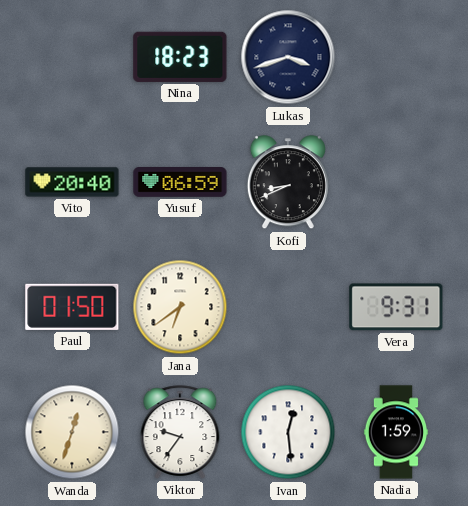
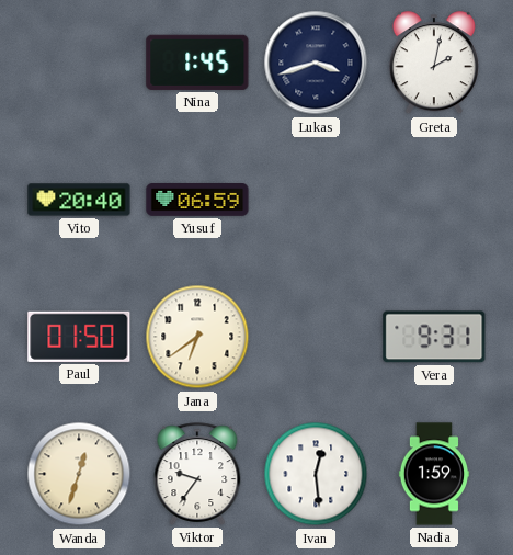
Nina: 18:23 -> 1:45 (197, 63)
Greta: none -> 2:02 (434, 64)
Kofi: 8:41 -> none (288, 183)
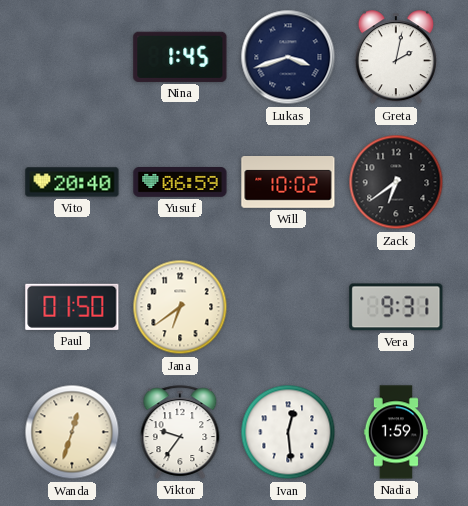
Will: none -> 10:02 (288, 183)
Zack: none -> 6:39 (396, 182)
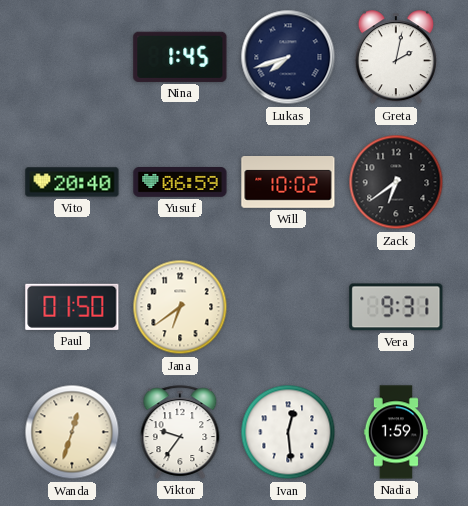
Lukas: 3:42 -> 7:42 (288, 57)
